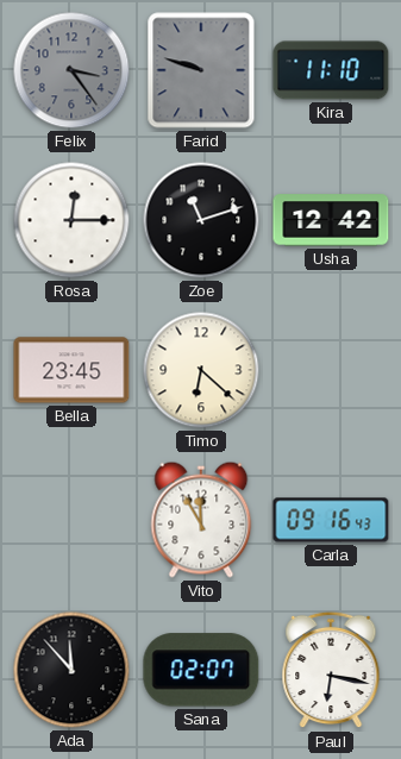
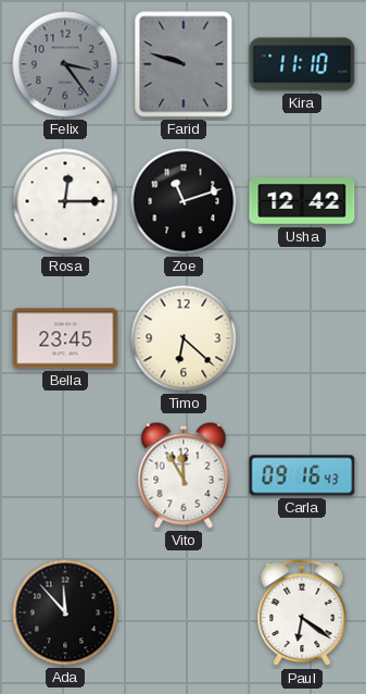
Sana: 02:07 -> none (201, 670)
Paul: 6:17 -> 6:21 (302, 612)
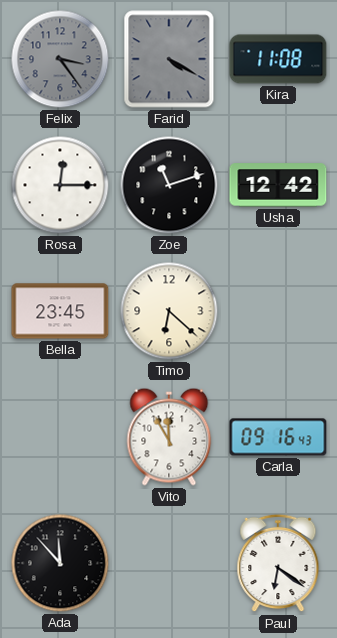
Farid: 9:48 -> 4:20 (169, 59)
Kira: 11:10 -> 11:08 (278, 59)
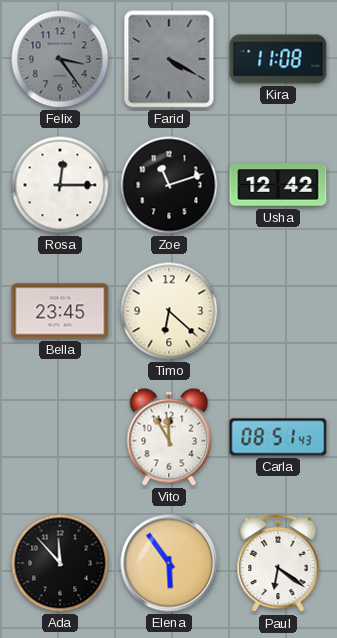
Carla: 09:16 -> 08:51 (278, 437)
Elena: none -> 5:54 (169, 563)
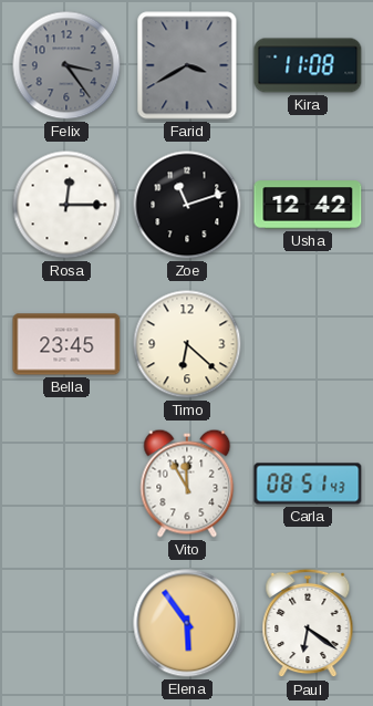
Farid: 4:20 -> 3:40 (187, 65)
Ada: 11:53 -> none (60, 563)
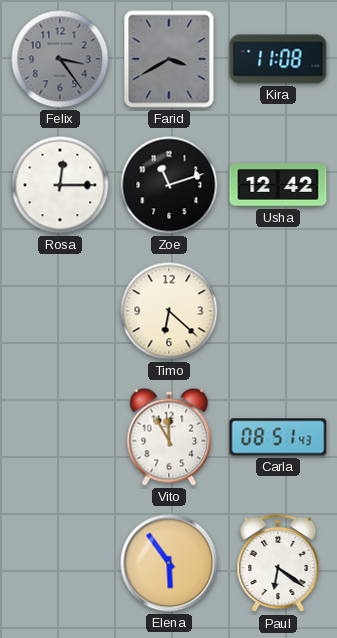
Bella: 23:45 -> none (66, 344)
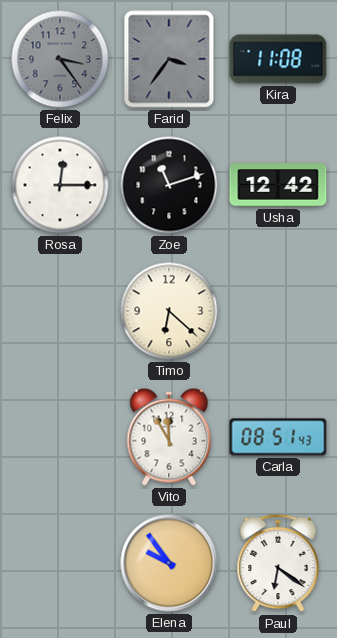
Farid: 3:40 -> 3:36 (169, 59)
Elena: 5:54 -> 9:54 (169, 563)
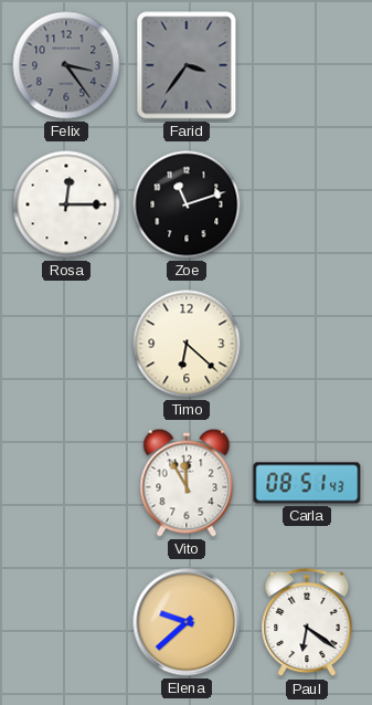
Kira: 11:08 -> none (278, 59)
Usha: 12:42 -> none (278, 185)
Elena: 9:54 -> 9:38 (187, 622)
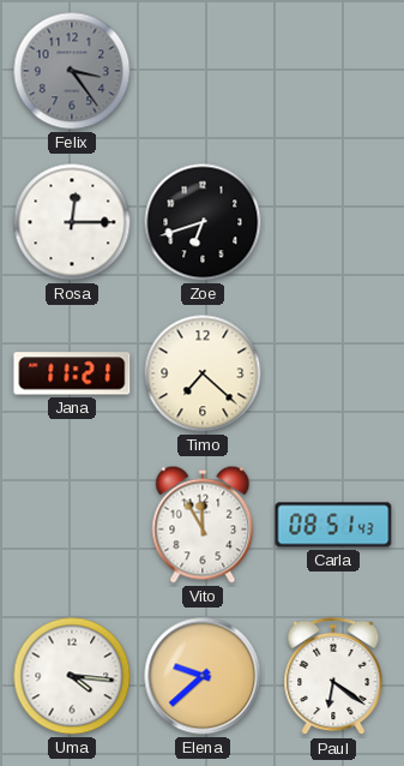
Farid: 3:36 -> none (187, 65)
Zoe: 11:12 -> 6:42 (203, 222)
Jana: none -> 11:21 (72, 373)
Timo: 6:22 -> 7:22 (203, 373)
Uma: none -> 4:16 (72, 676)
